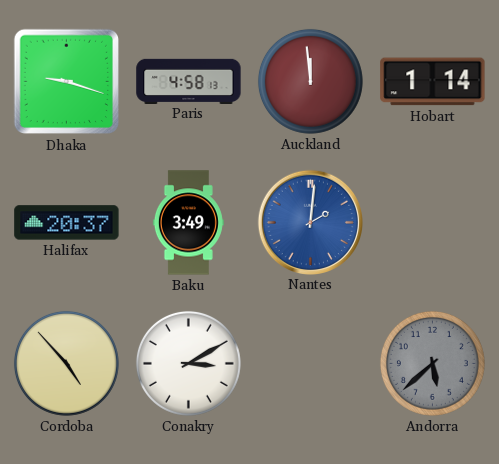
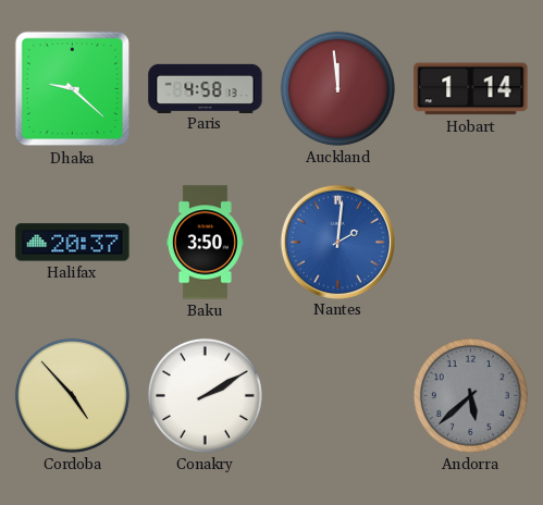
Dhaka: 9:18 -> 9:22 (73, 89)
Baku: 3:49 -> 3:50 (205, 243)
Conakry: 3:10 -> 2:10 (205, 395)
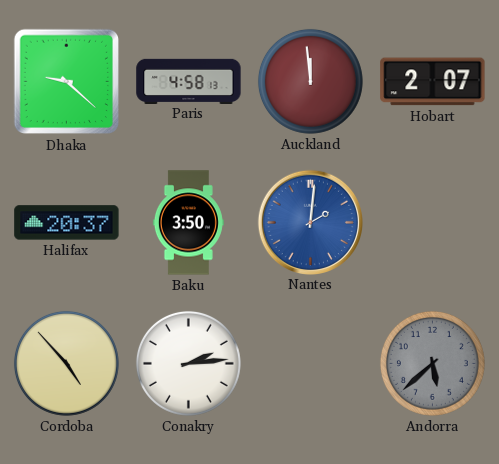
Hobart: 1:14 -> 2:07 (433, 82)
Conakry: 2:10 -> 2:14 (188, 363)
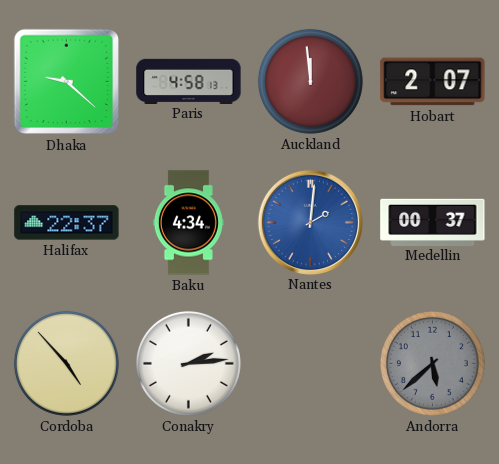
Halifax: 20:37 -> 22:37 (67, 223)
Baku: 3:50 -> 4:34 (188, 223)
Medellin: none -> 00:37 (433, 222)
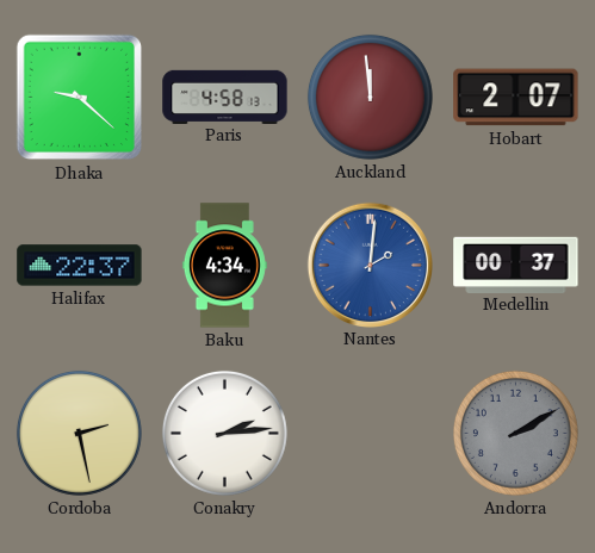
Cordoba: 4:53 -> 2:28 (79, 433)
Andorra: 5:38 -> 2:10 (515, 433)
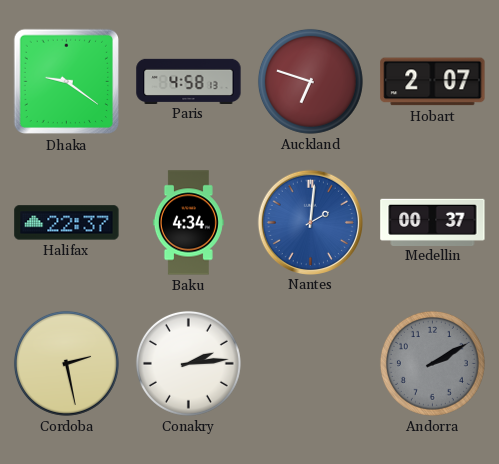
Dhaka: 9:22 -> 9:21 (67, 82)
Auckland: 11:59 -> 6:48 (310, 81)
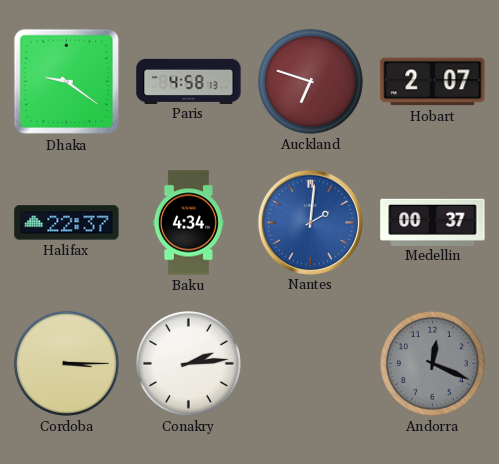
Cordoba: 2:28 -> 3:15 (66, 363)
Andorra: 2:10 -> 12:19 (432, 363)
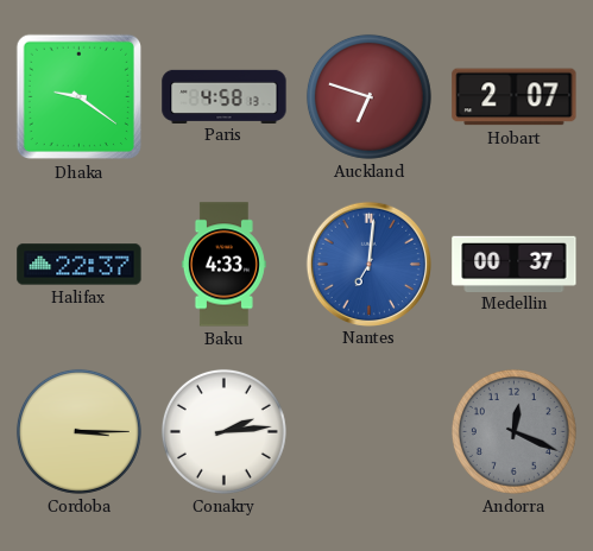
Baku: 4:34 -> 4:33 (223, 265)
Nantes: 2:01 -> 7:01 (368, 264)
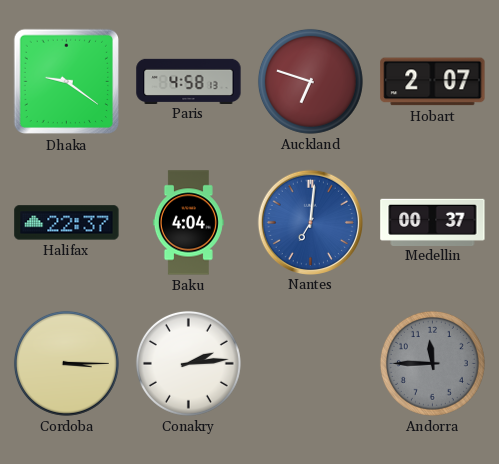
Baku: 4:33 -> 4:04 (188, 223)
Andorra: 12:19 -> 11:45 (432, 363)
